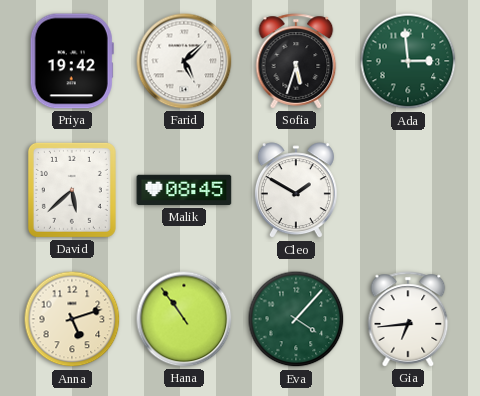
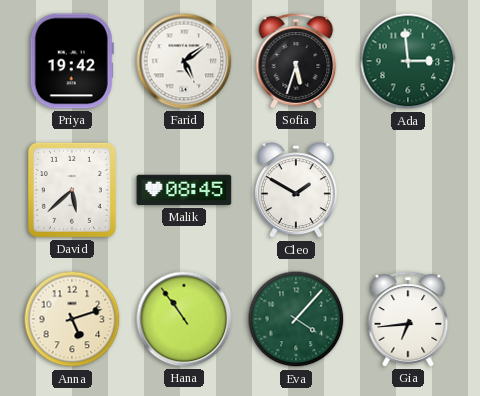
Farid: 5:08 -> 5:09 (184, 61)
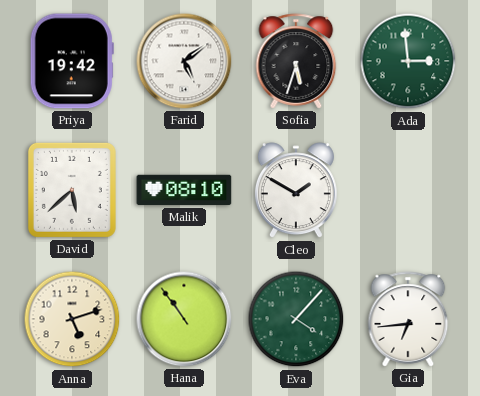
Malik: 08:45 -> 08:10 (184, 190)
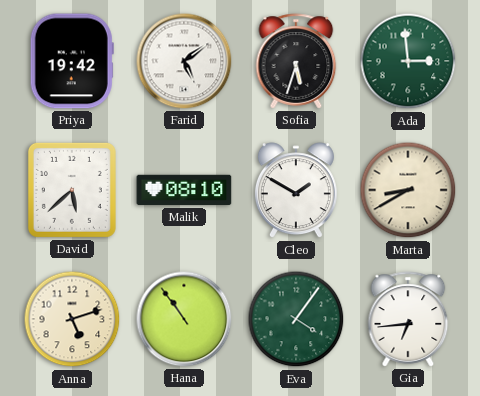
Marta: none -> 8:40 (408, 190)
Eva: 4:07 -> 4:06 (296, 319)
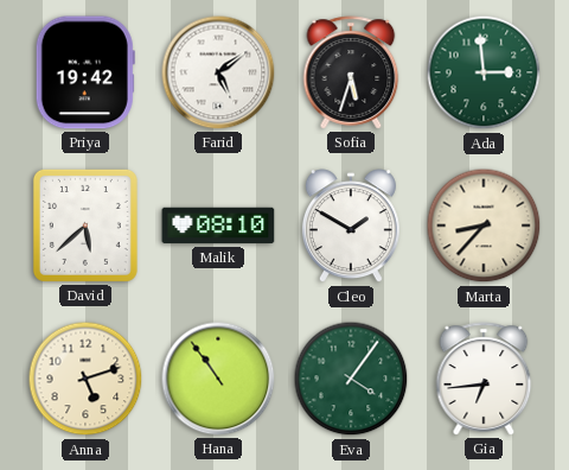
Marta: 8:40 -> 8:37 (484, 226)
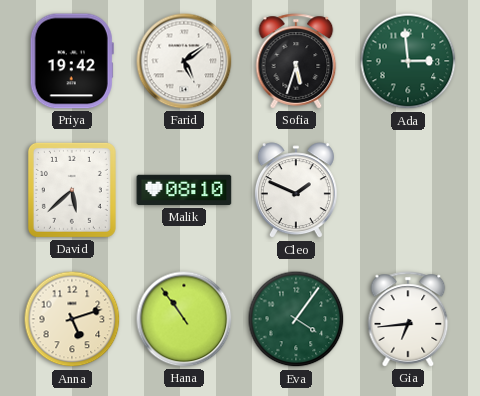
Cleo: 1:50 -> 1:49 (296, 191)
Marta: 8:37 -> none (484, 226)
